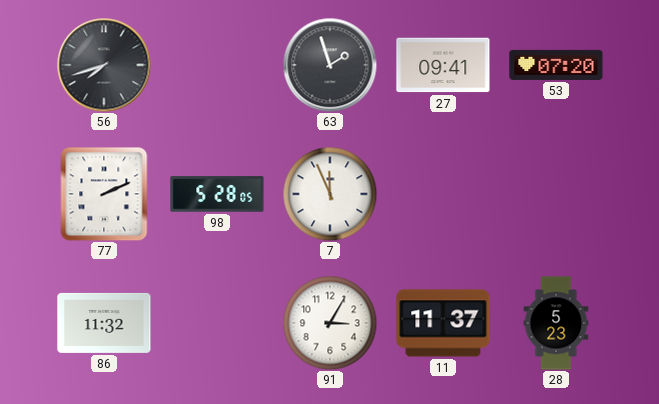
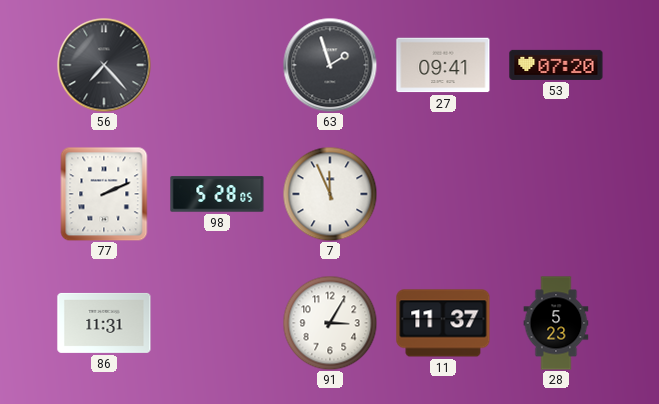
56: 7:42 -> 7:23 (104, 65)
86: 11:32 -> 11:31 (104, 323)
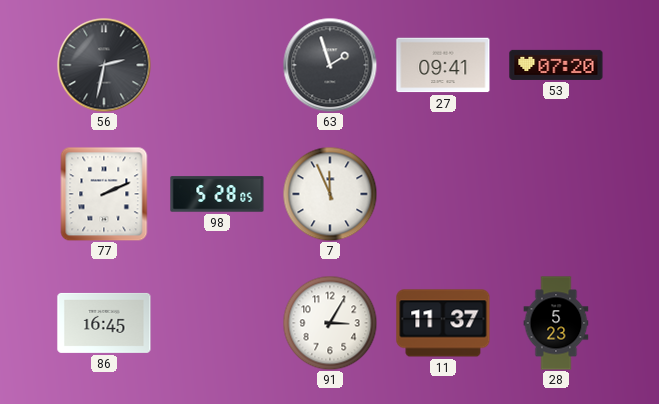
56: 7:23 -> 2:32 (104, 65)
86: 11:31 -> 16:45 (104, 323)
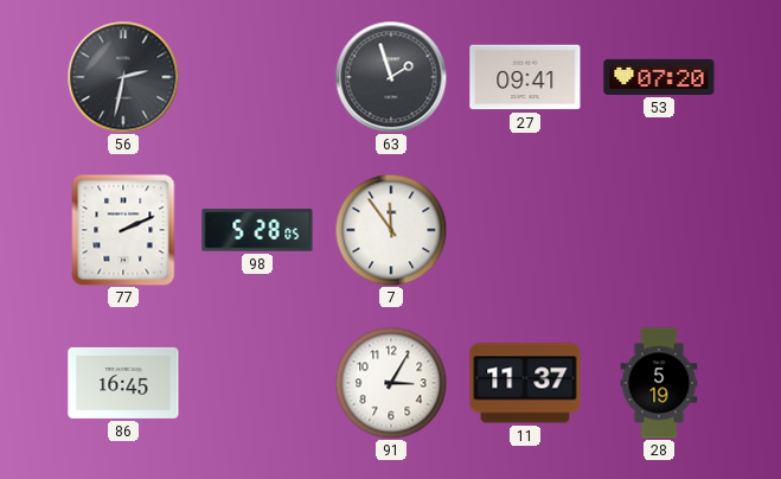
7: 11:56 -> 11:54 (391, 230)
28: 5:23 -> 5:19 (659, 383)
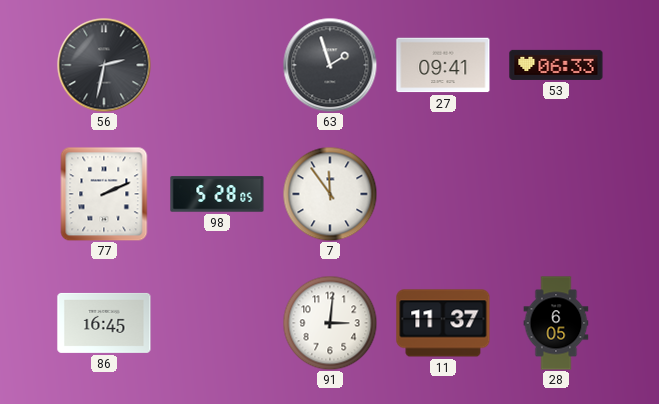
53: 07:20 -> 06:33 (556, 65)
91: 3:05 -> 3:01 (330, 323)
28: 5:19 -> 6:05 (556, 323)
